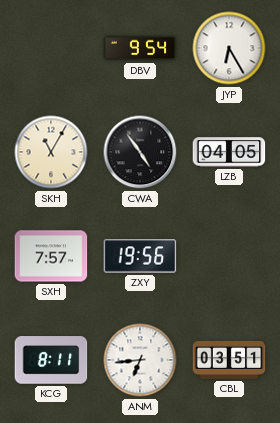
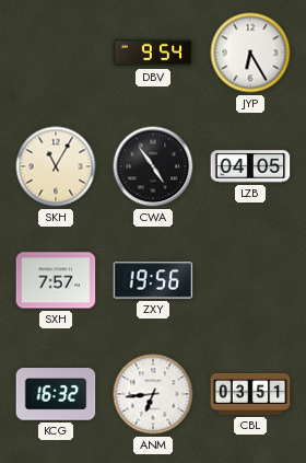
KCG: 8:11 -> 16:32 (56, 394)
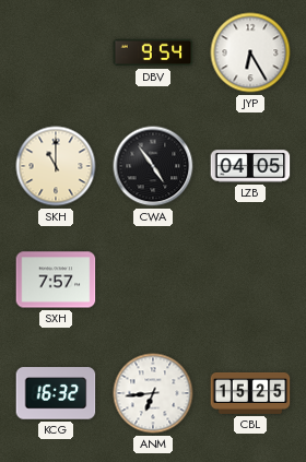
SKH: 11:05 -> 11:00 (56, 166)
ZXY: 19:56 -> none (153, 280)
CBL: 03:51 -> 15:25 (250, 393)
